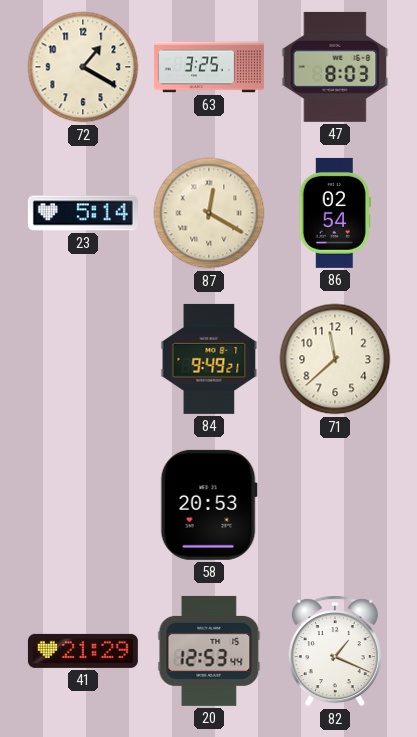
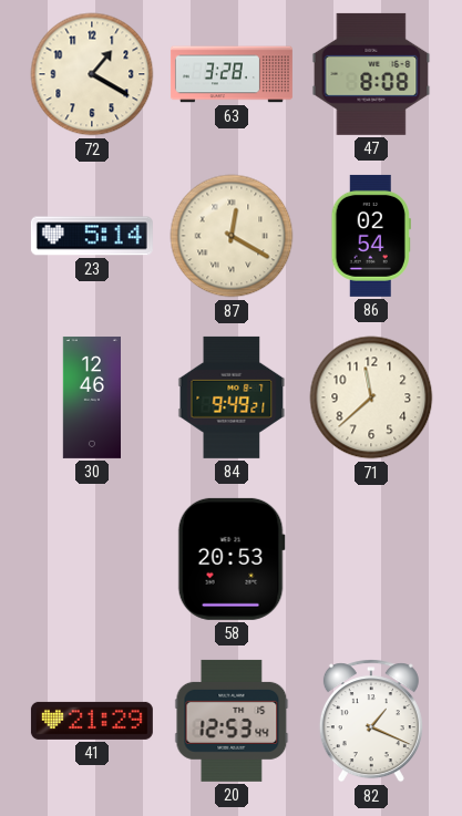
63: 3:25 -> 3:28 (232, 74)
47: 8:03 -> 8:08 (371, 74)
30: none -> 12:46 (91, 397)
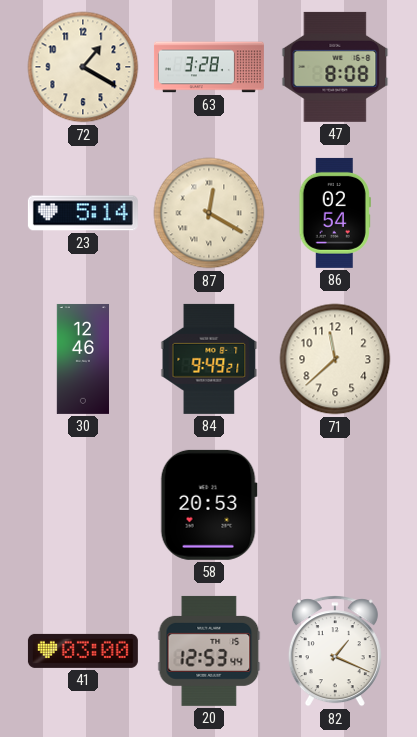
41: 21:29 -> 03:00 (83, 651)
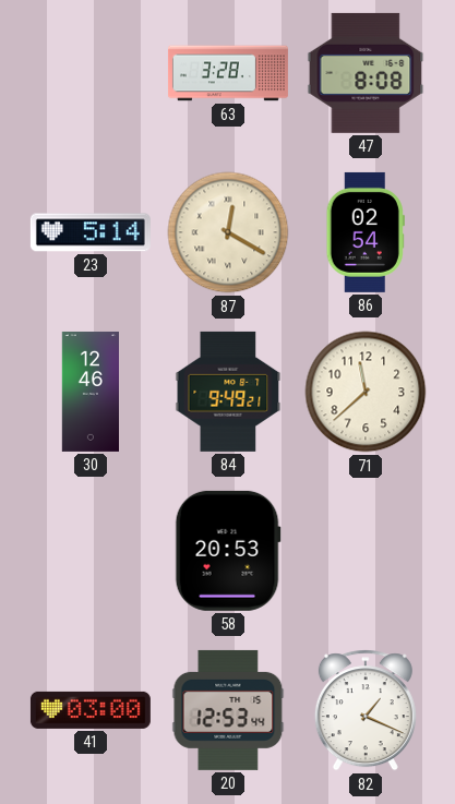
72: 1:20 -> none (83, 67)
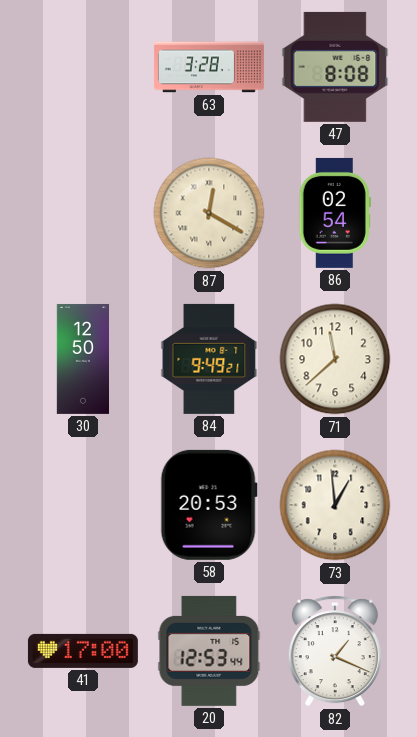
23: 5:14 -> none (91, 232)
30: 12:46 -> 12:50 (82, 359)
73: none -> 12:59 (335, 505)
41: 03:00 -> 17:00 (83, 651)
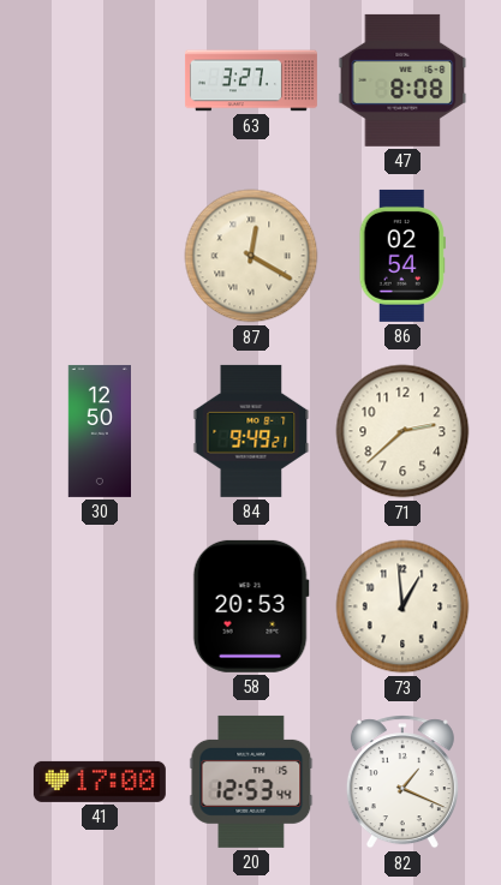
63: 3:28 -> 3:27 (251, 80)
71: 11:38 -> 2:38 (402, 431)
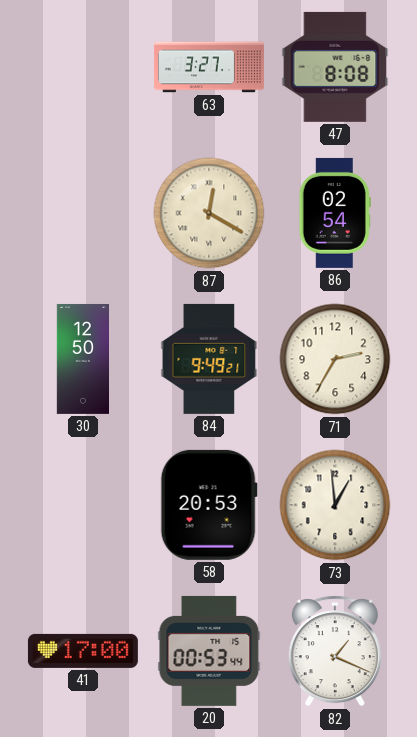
71: 2:38 -> 2:35 (335, 359)
20: 12:53 -> 00:53 (209, 651)
